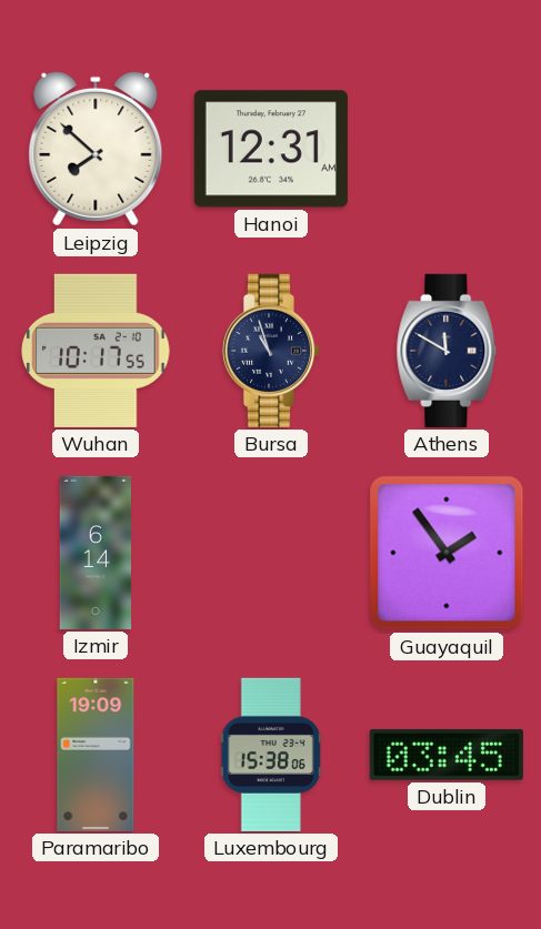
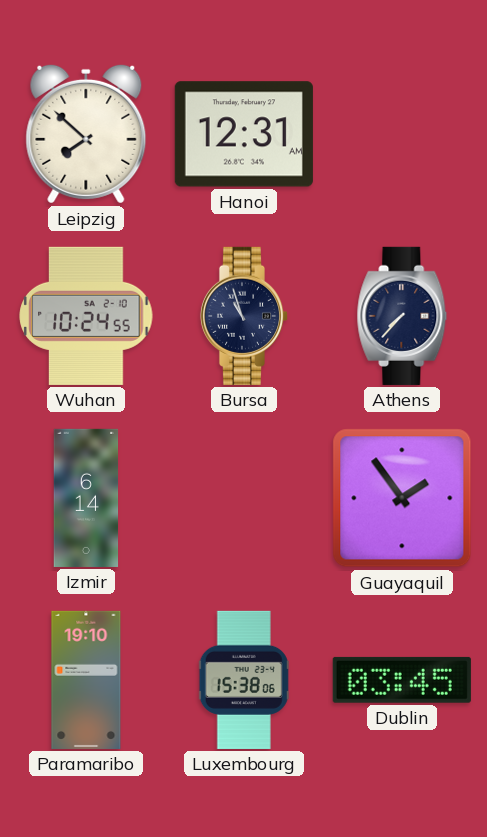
Wuhan: 10:17 -> 10:24 (86, 316)
Athens: 11:50 -> 7:37 (402, 316)
Paramaribo: 19:09 -> 19:10 (86, 680)
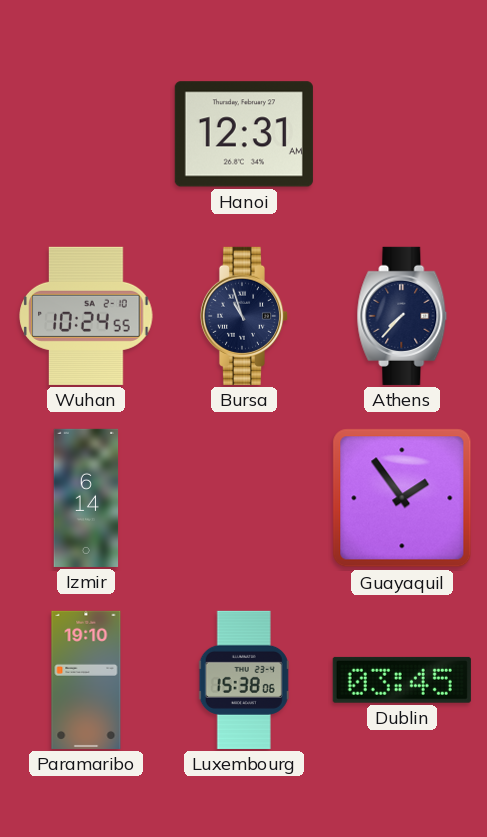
Leipzig: 7:52 -> none (86, 134)
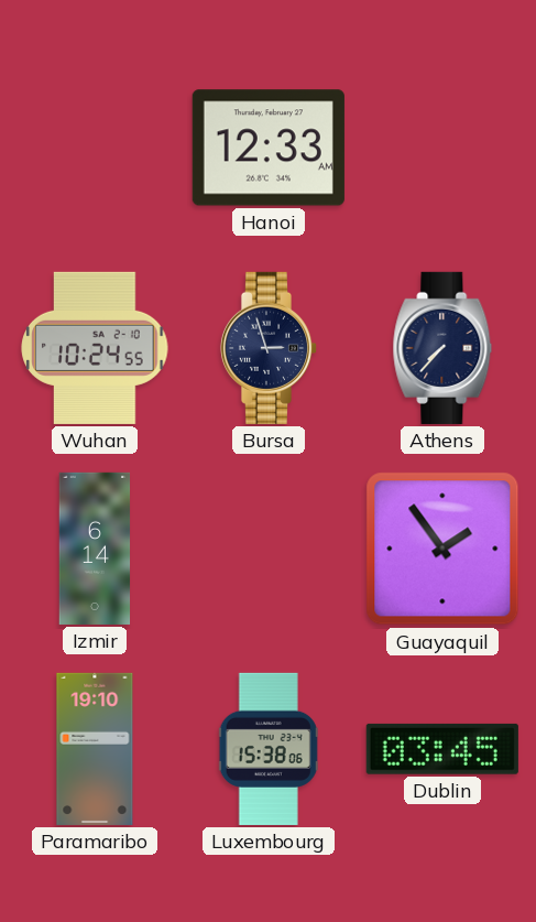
Hanoi: 12:31 -> 12:33 (269, 148)
Bursa: 10:57 -> 2:57 (269, 348)
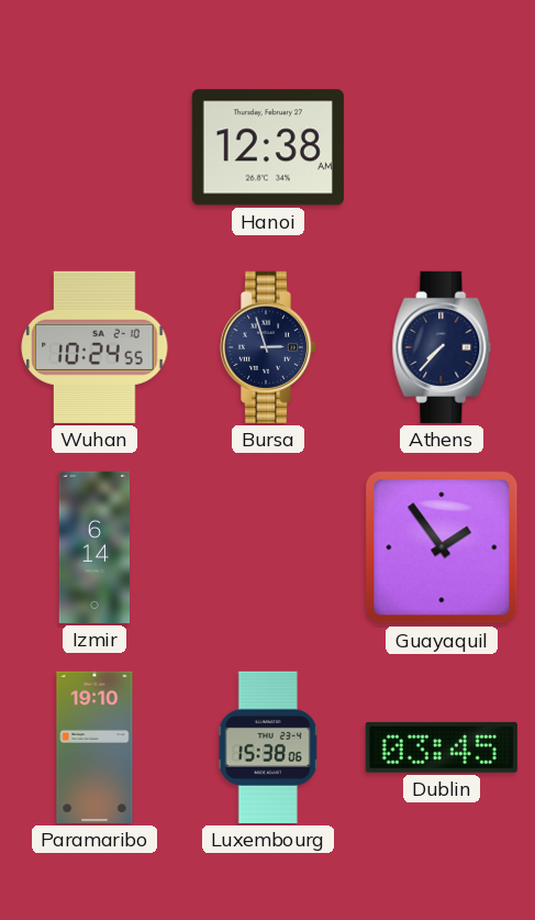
Hanoi: 12:33 -> 12:38 (268, 147)
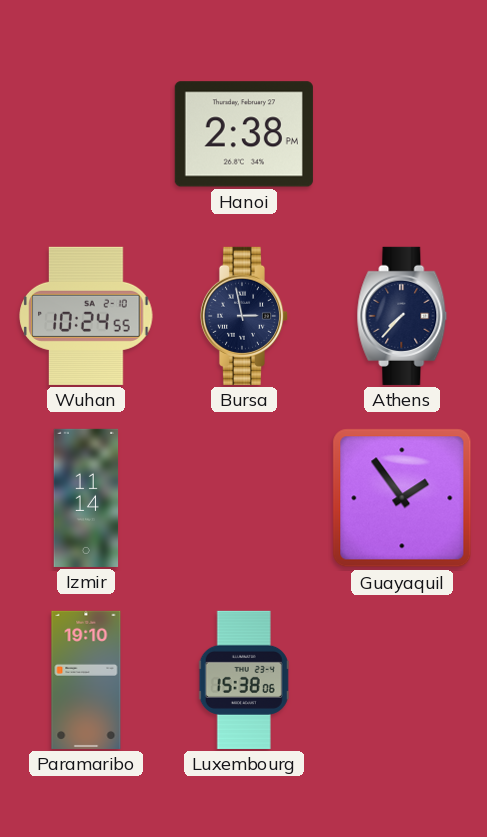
Hanoi: 12:38 -> 2:38 (244, 134)
Bursa: 2:57 -> 2:58 (244, 316)
Izmir: 6:14 -> 11:14 (86, 498)
Dublin: 03:45 -> none (442, 747)
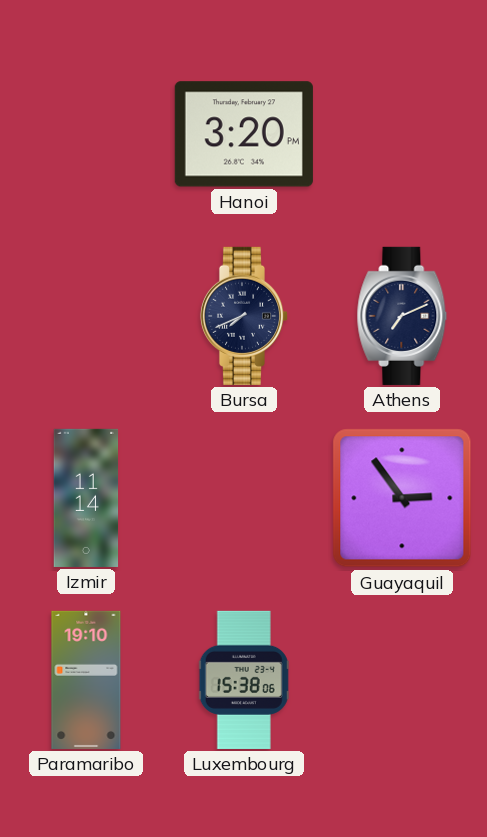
Hanoi: 2:38 -> 3:20 (244, 134)
Wuhan: 10:24 -> none (86, 316)
Bursa: 2:58 -> 7:41 (244, 316)
Athens: 7:37 -> 7:11 (402, 316)
Guayaquil: 1:54 -> 2:54 (402, 498)
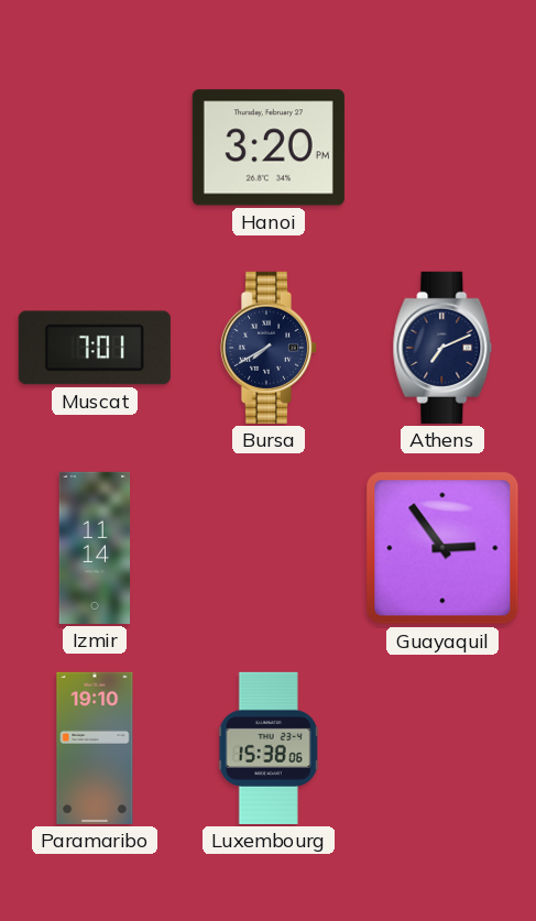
Muscat: none -> 7:01 (95, 348)
Bursa: 7:41 -> 7:40 (269, 348)
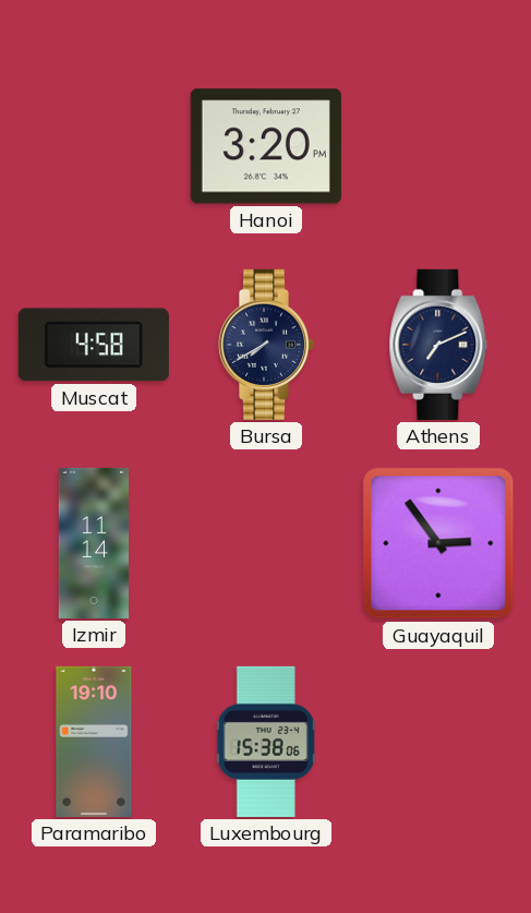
Muscat: 7:01 -> 4:58 (94, 345)
